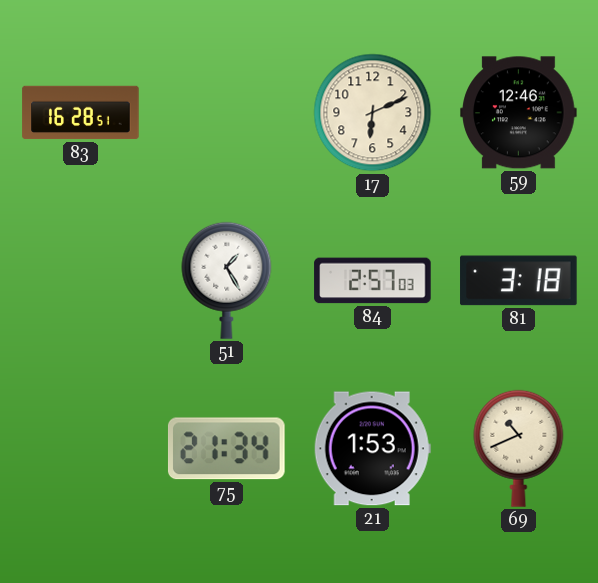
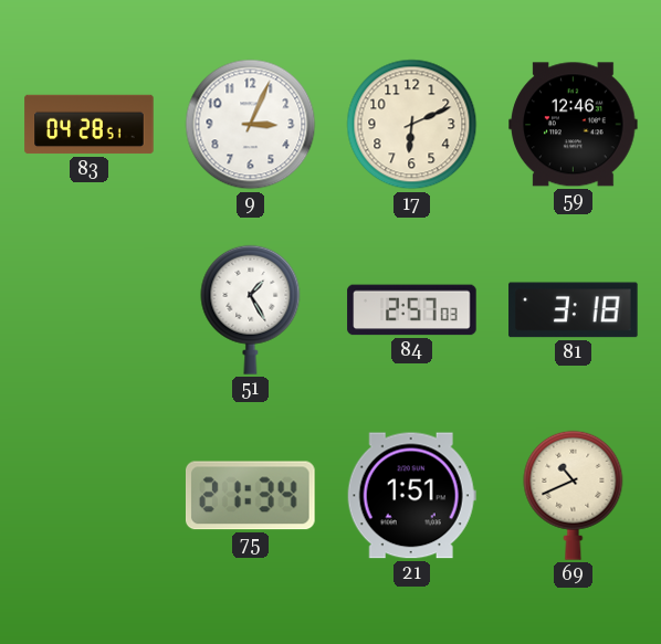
83: 16:28 -> 04:28 (90, 125)
9: none -> 3:04 (251, 125)
21: 1:53 -> 1:51 (411, 496)
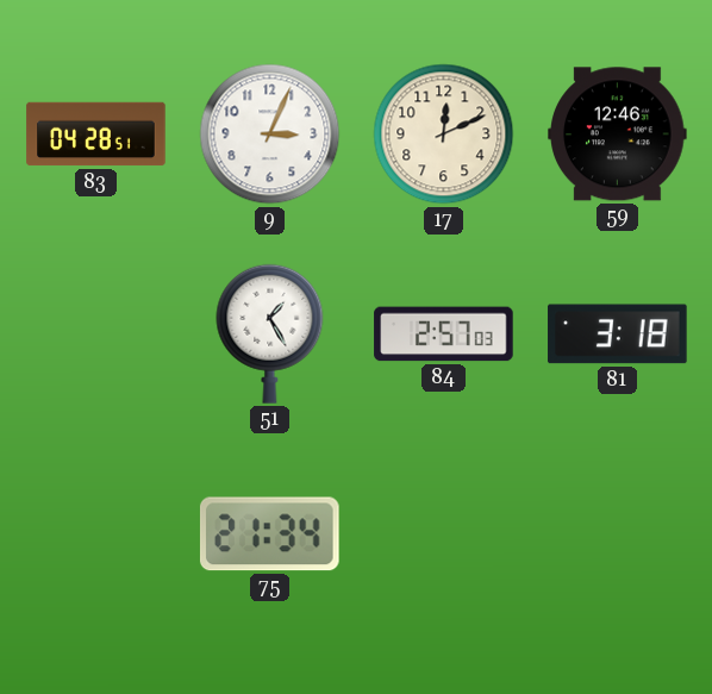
17: 6:11 -> 12:11 (444, 135)
21: 1:51 -> none (411, 496)
69: 10:41 -> none (574, 495)
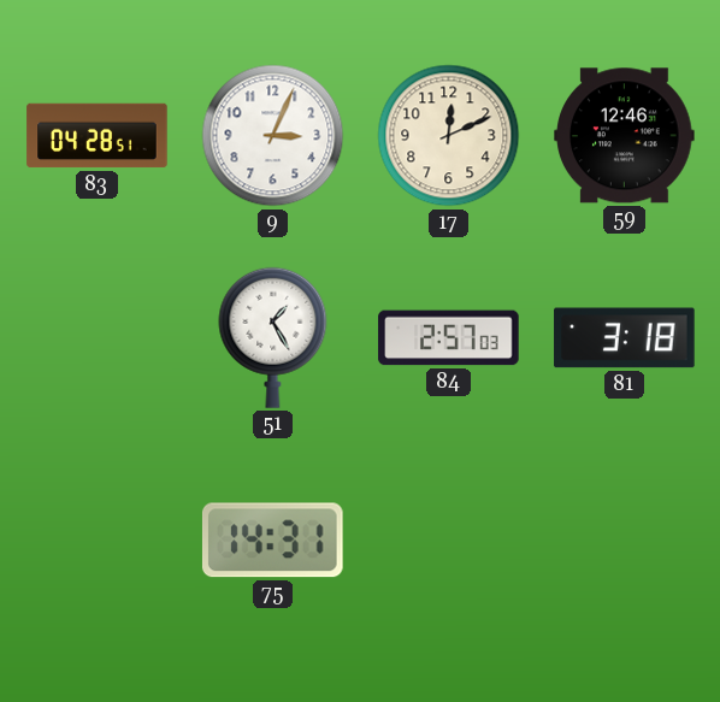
75: 21:34 -> 14:31 (272, 541)
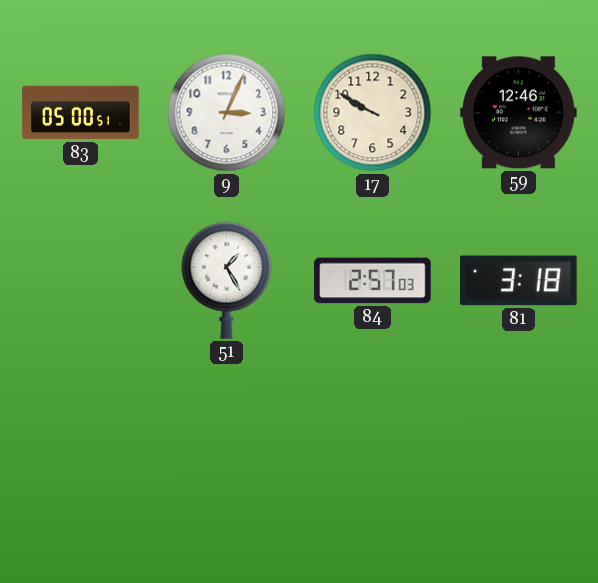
83: 04:28 -> 05:00 (81, 113)
17: 12:11 -> 9:50 (373, 113)
75: 14:31 -> none (272, 541)
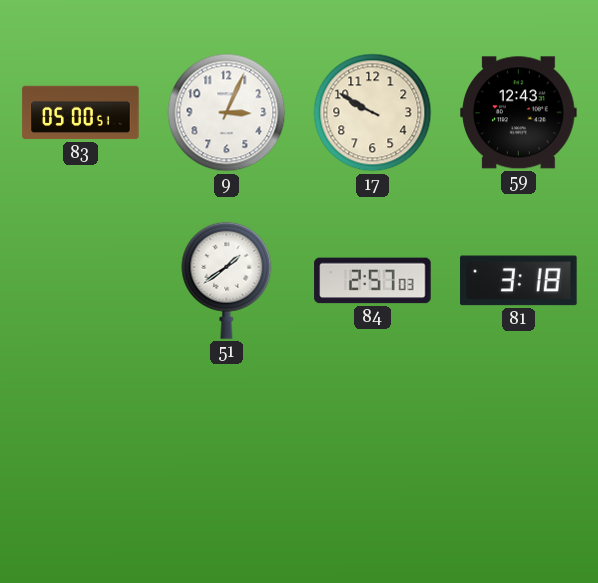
59: 12:46 -> 12:43 (519, 113)
51: 1:25 -> 1:39 (227, 280)
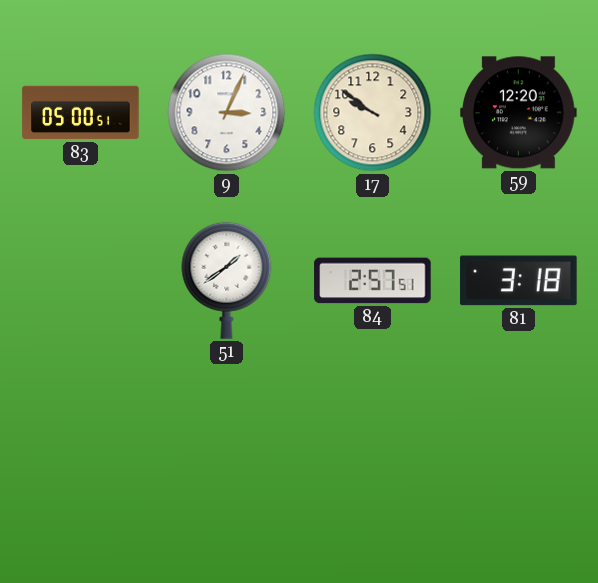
17: 9:50 -> 9:51 (373, 113)
59: 12:43 -> 12:20 (519, 113)
84: 2:57:03 -> 2:57:51 (373, 281)
